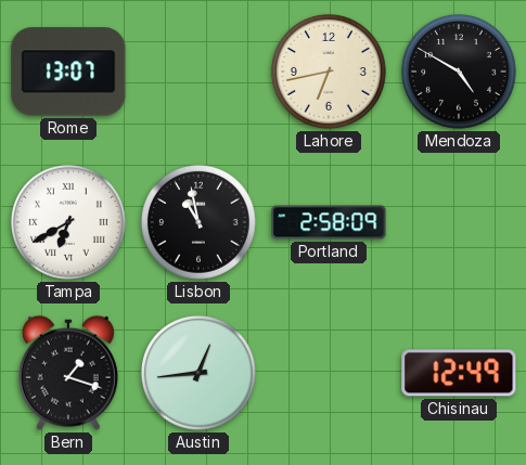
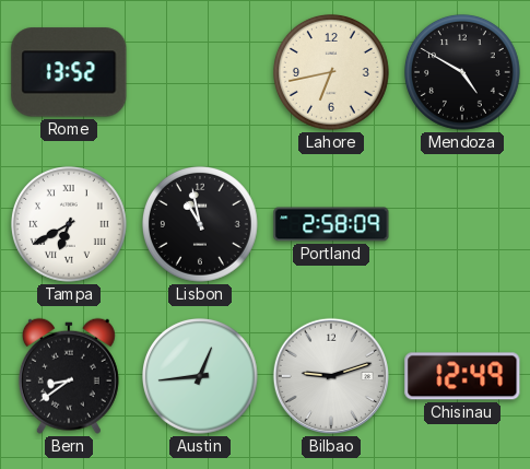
Rome: 13:07 -> 13:52 (69, 72)
Bern: 1:18 -> 8:39 (69, 376)
Bilbao: none -> 9:12 (331, 376)
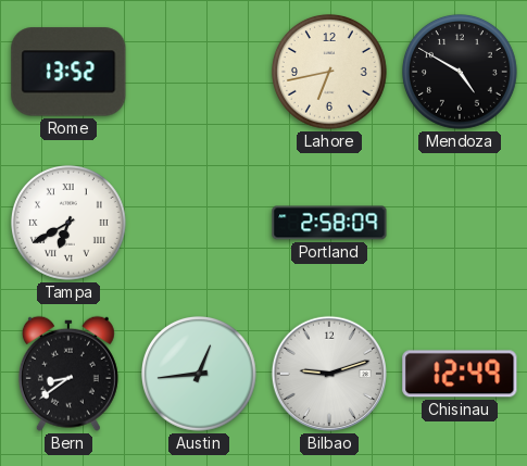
Lisbon: 10:58 -> none (201, 225)
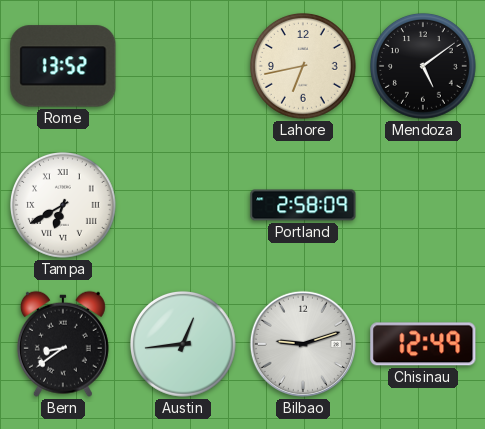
Mendoza: 4:50 -> 5:09 (424, 67)
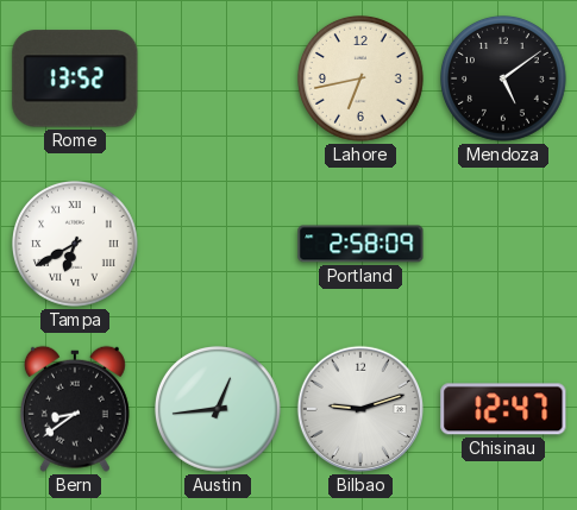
Chisinau: 12:49 -> 12:47 (503, 409)
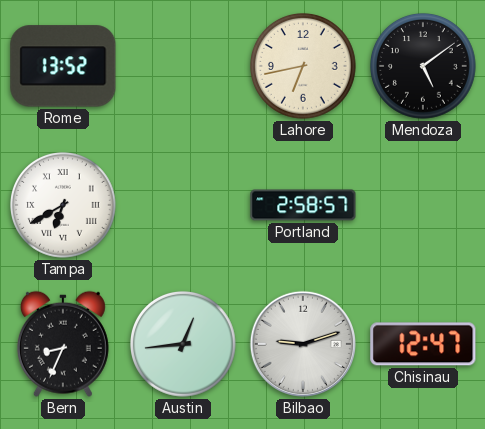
Portland: 2:58:09 -> 2:58:57 (303, 205)
Bern: 8:39 -> 8:34 (63, 344)
